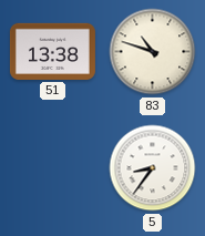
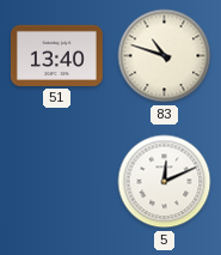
51: 13:38 -> 13:40 (56, 55)
5: 8:36 -> 12:11 (165, 182)
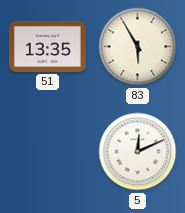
51: 13:40 -> 13:35 (47, 46)
83: 10:48 -> 5:55 (138, 47)
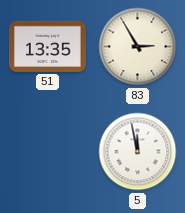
83: 5:55 -> 2:55 (138, 47)
5: 12:11 -> 11:58 (138, 152)
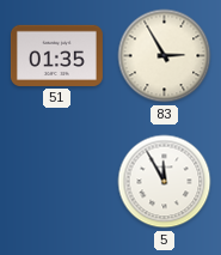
51: 13:35 -> 01:35 (56, 55)
5: 11:58 -> 11:55 (165, 182)
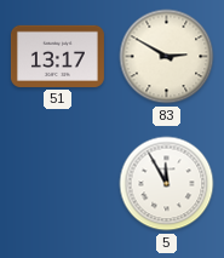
51: 01:35 -> 13:17 (57, 56)
83: 2:55 -> 2:50 (167, 57)
